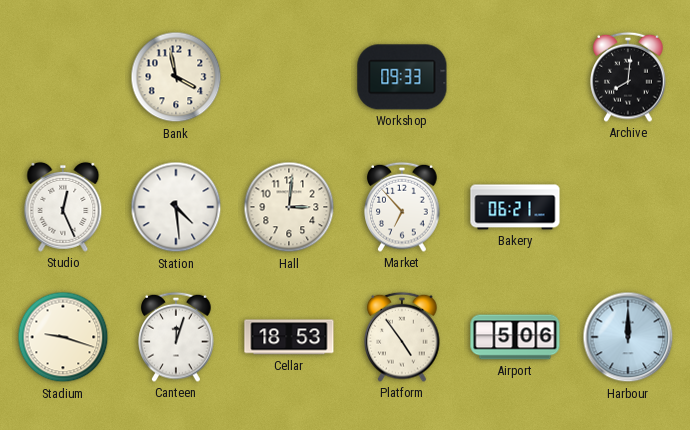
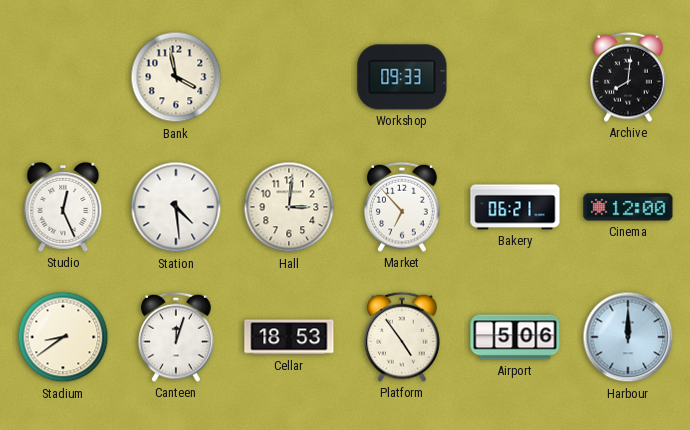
Cinema: none -> 12:00 (628, 207)
Stadium: 9:18 -> 8:39 (63, 337)
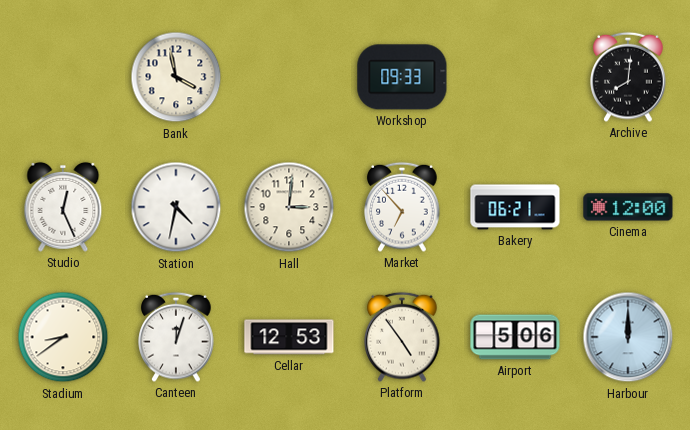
Station: 4:29 -> 4:32 (176, 207)
Cellar: 18:53 -> 12:53 (289, 337)
